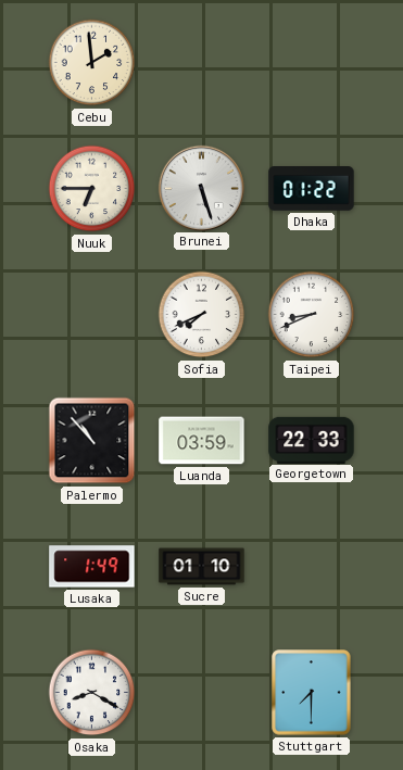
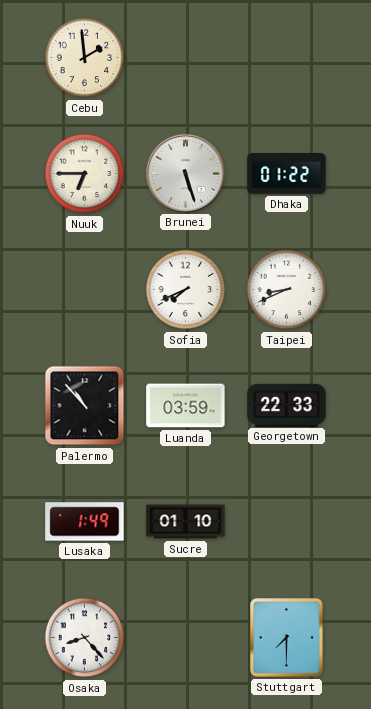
Osaka: 8:20 -> 8:23 (85, 638)
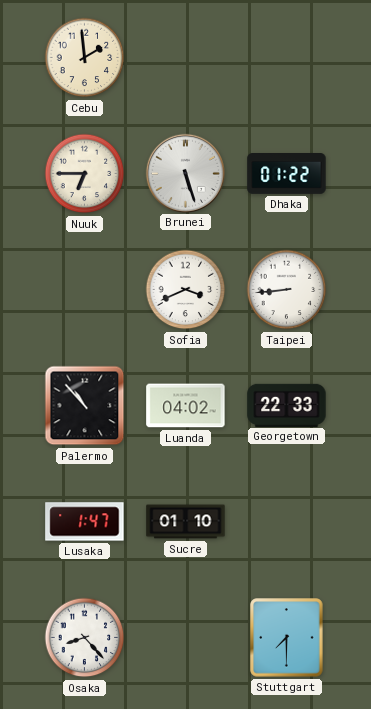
Sofia: 7:41 -> 3:41 (186, 290)
Taipei: 8:41 -> 8:44 (287, 290)
Luanda: 03:59 -> 04:02 (186, 406)
Lusaka: 1:49 -> 1:47 (85, 522)
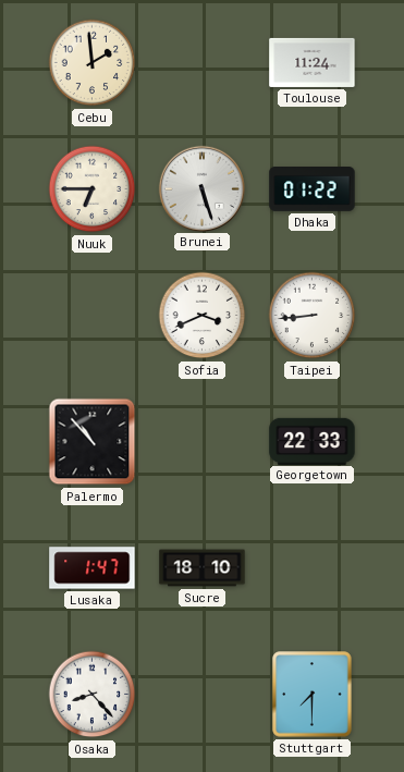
Toulouse: none -> 11:24 (313, 62)
Luanda: 04:02 -> none (186, 406)
Sucre: 01:10 -> 18:10 (203, 568)
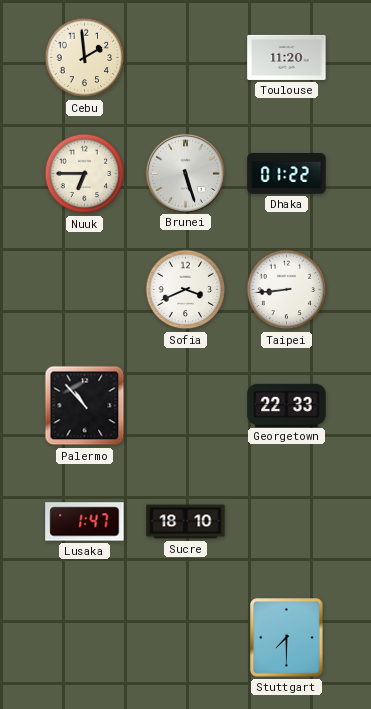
Toulouse: 11:24 -> 11:20 (287, 57)
Osaka: 8:23 -> none (93, 695)
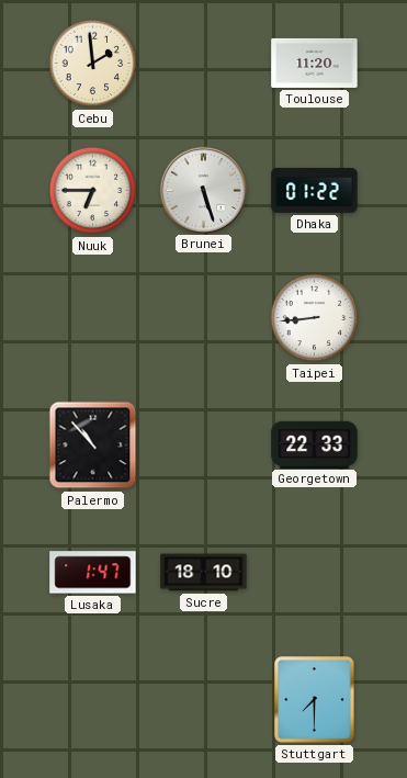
Sofia: 3:41 -> none (186, 290)
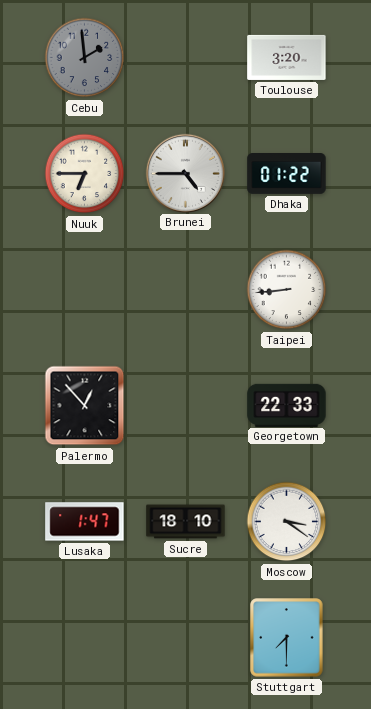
Cebu dial: cream -> grey (85, 58)
Toulouse: 11:20 -> 3:20 (287, 57)
Brunei: 5:27 -> 4:45 (185, 173)
Palermo: 10:53 -> 12:53 (85, 406)
Moscow: none -> 3:21 (287, 522)
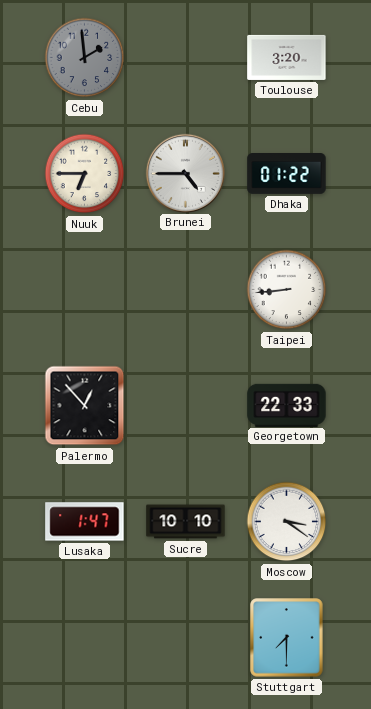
Sucre: 18:10 -> 10:10 (186, 522)
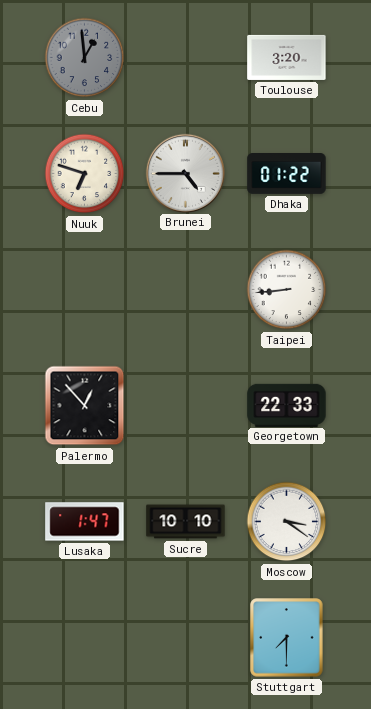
Cebu: 1:59 -> 12:59 (85, 58)
Nuuk: 6:45 -> 6:48 (85, 174)
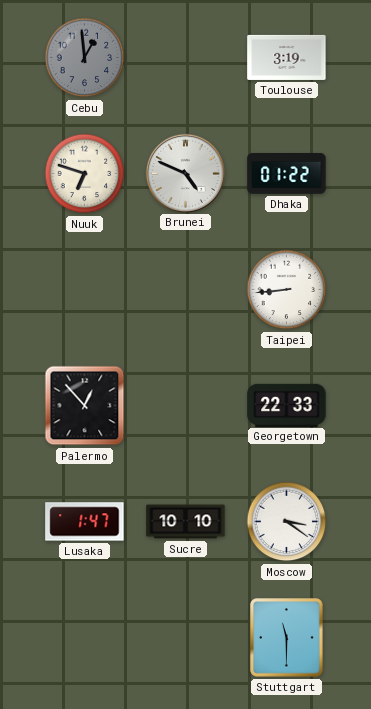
Toulouse: 3:20 -> 3:19 (287, 57)
Brunei: 4:45 -> 4:49 (185, 173)
Stuttgart: 7:30 -> 11:30 (287, 638)
